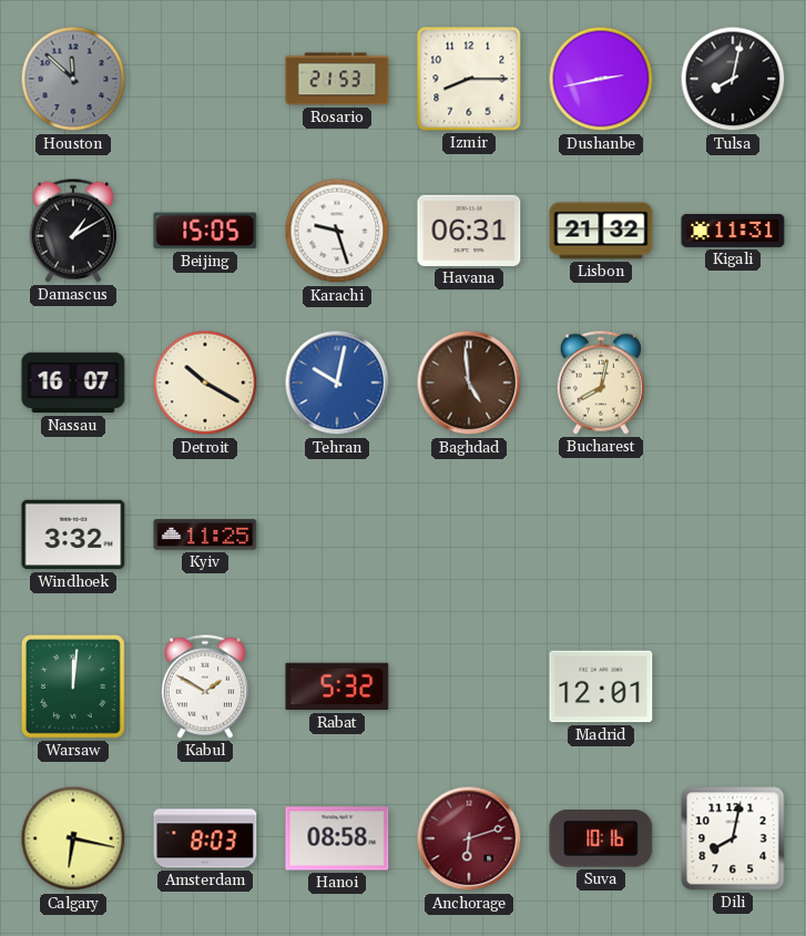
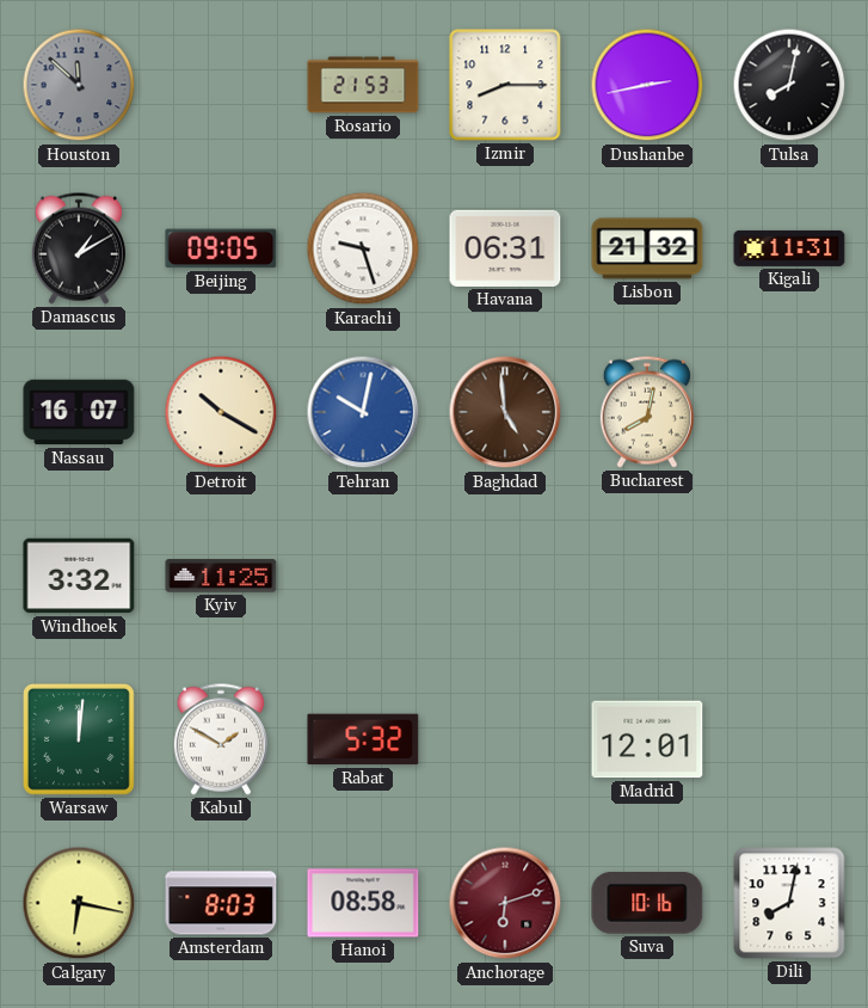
Beijing: 15:05 -> 09:05 (221, 248)
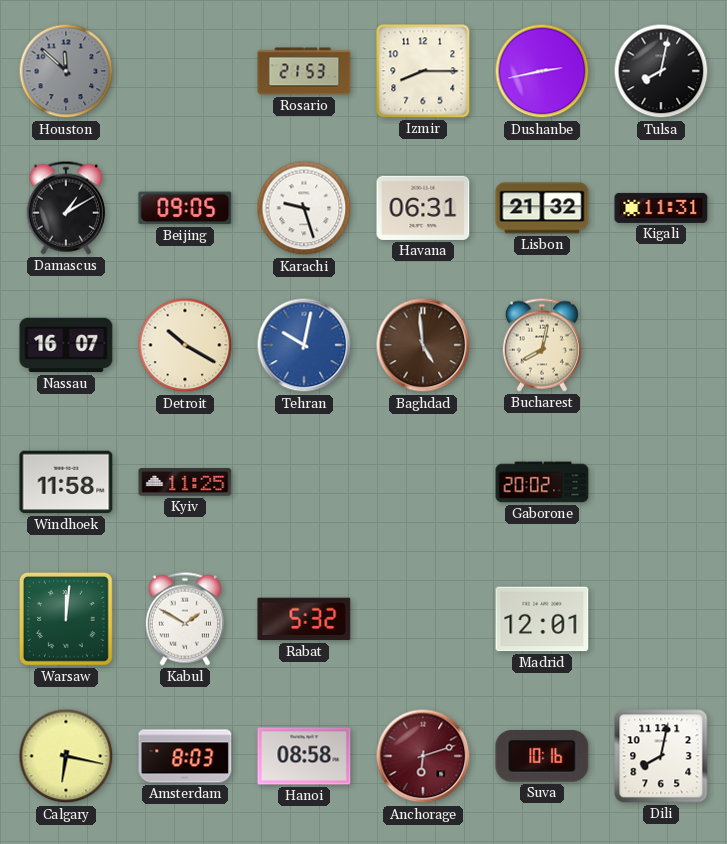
Windhoek: 3:32 -> 11:58 (66, 482)
Gaborone: none -> 20:02 (542, 482)
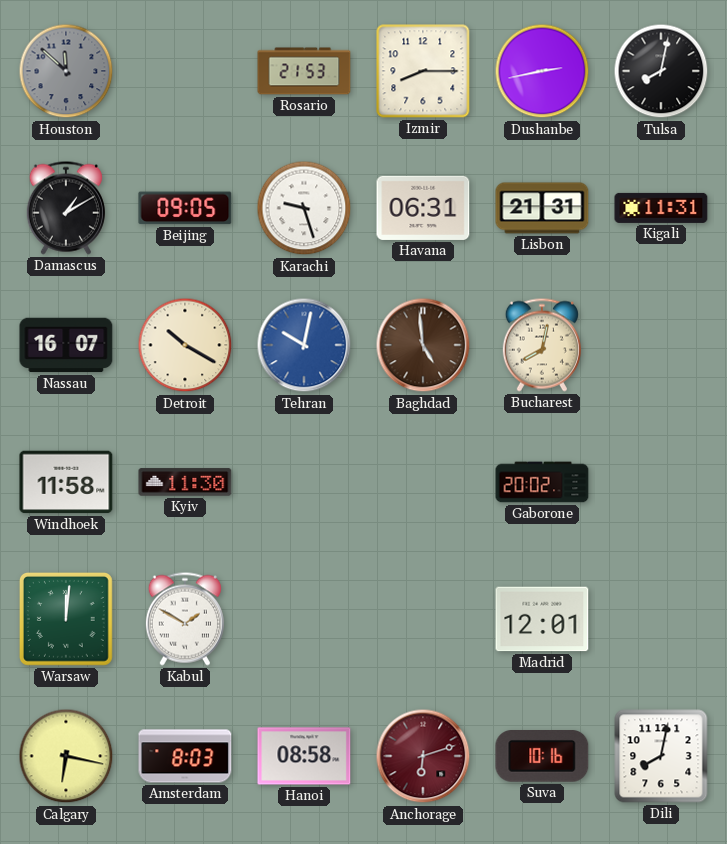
Lisbon: 21:32 -> 21:31 (542, 208)
Kyiv: 11:25 -> 11:30 (185, 482)
Rabat: 5:32 -> none (304, 619)
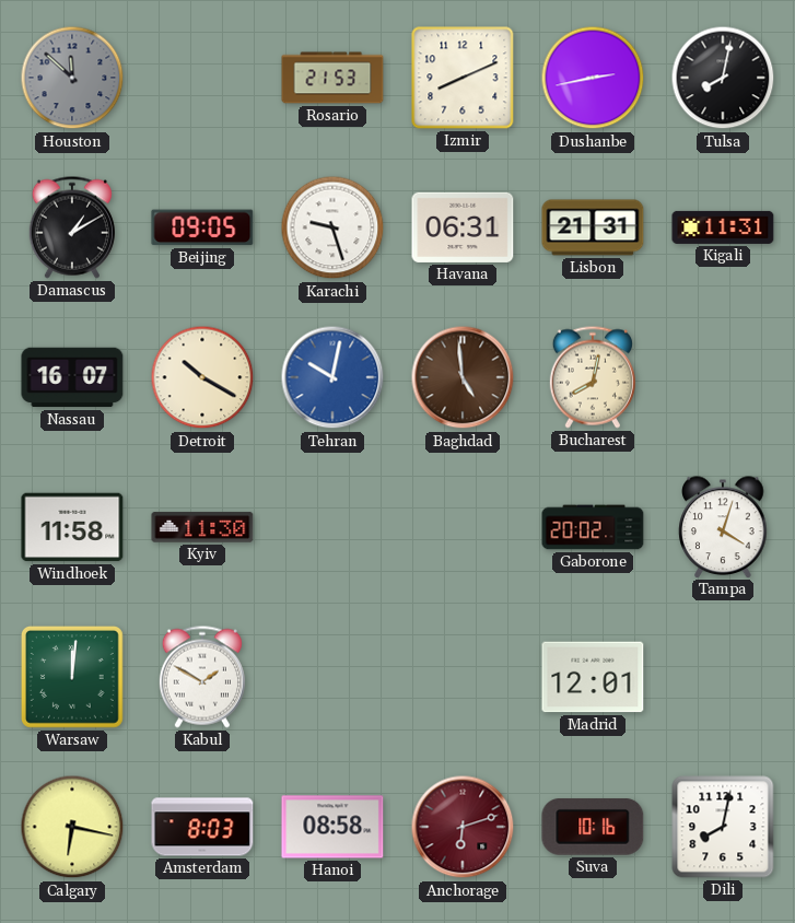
Izmir: 8:15 -> 8:11 (463, 78)
Tampa: none -> 4:03 (723, 527)
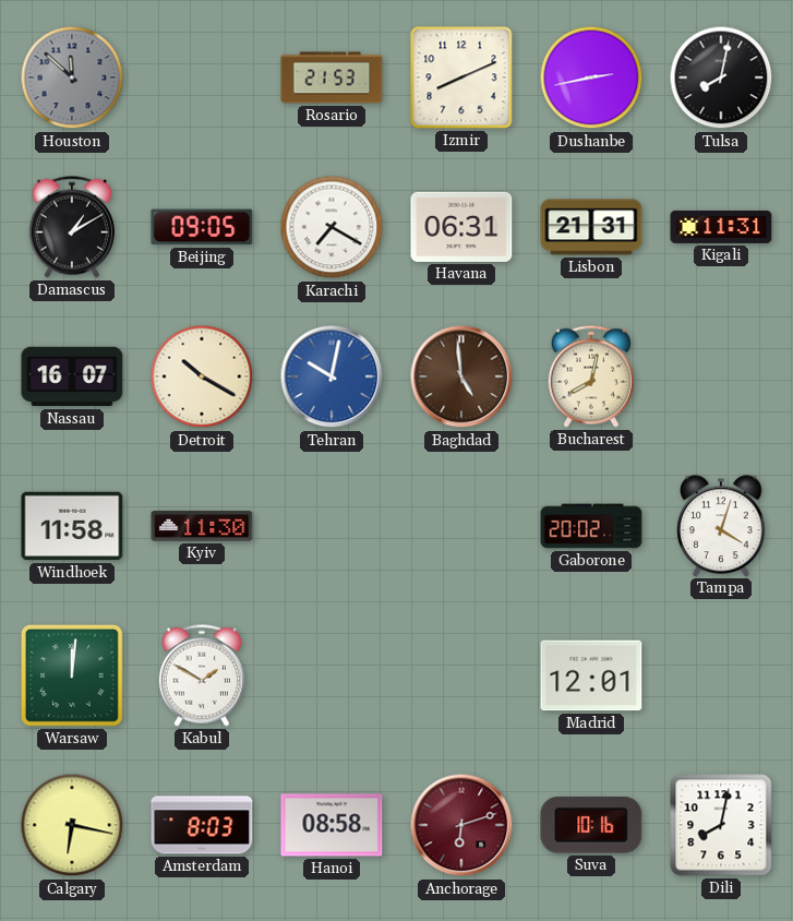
Karachi: 9:27 -> 7:20 (332, 227)
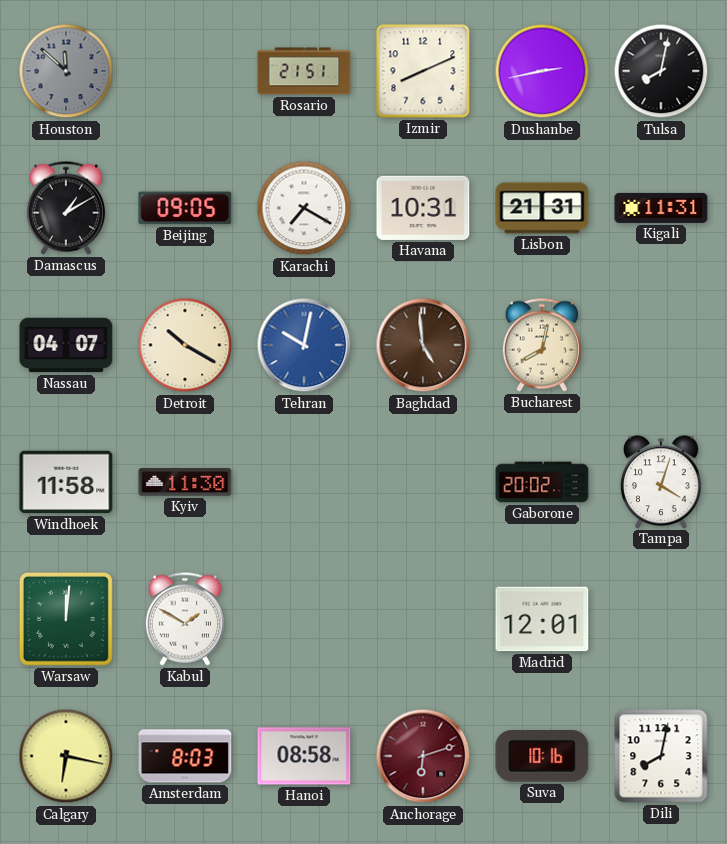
Rosario: 21:53 -> 21:51 (304, 71)
Havana: 06:31 -> 10:31 (423, 208)
Nassau: 16:07 -> 04:07 (66, 345)
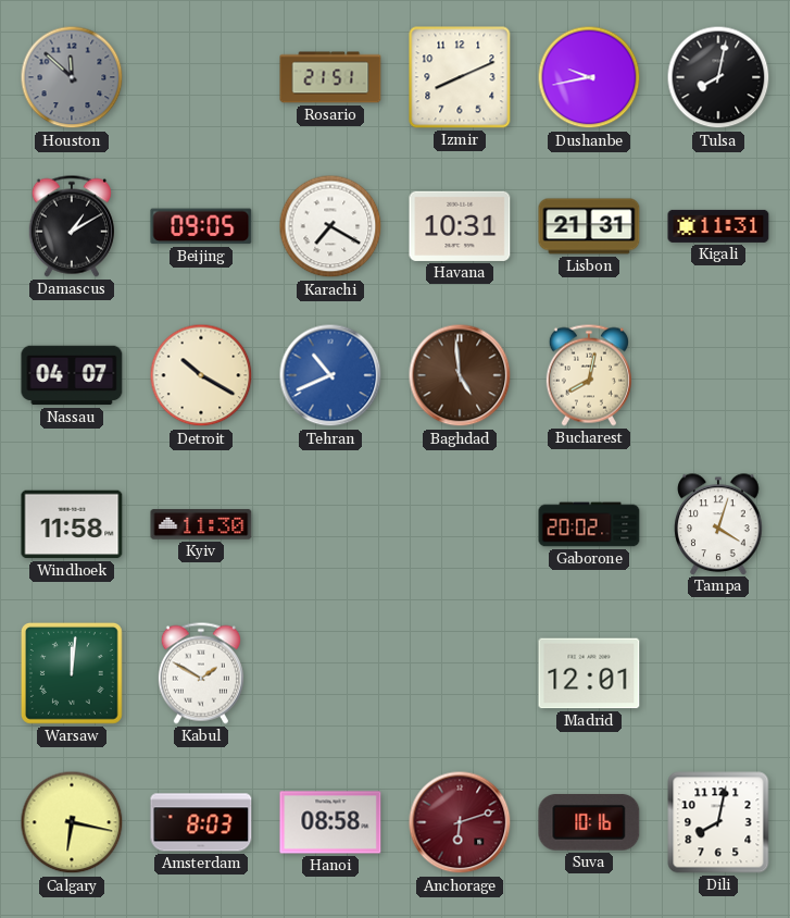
Dushanbe: 2:43 -> 9:43 (589, 77)
Tehran: 10:02 -> 10:41 (330, 375)
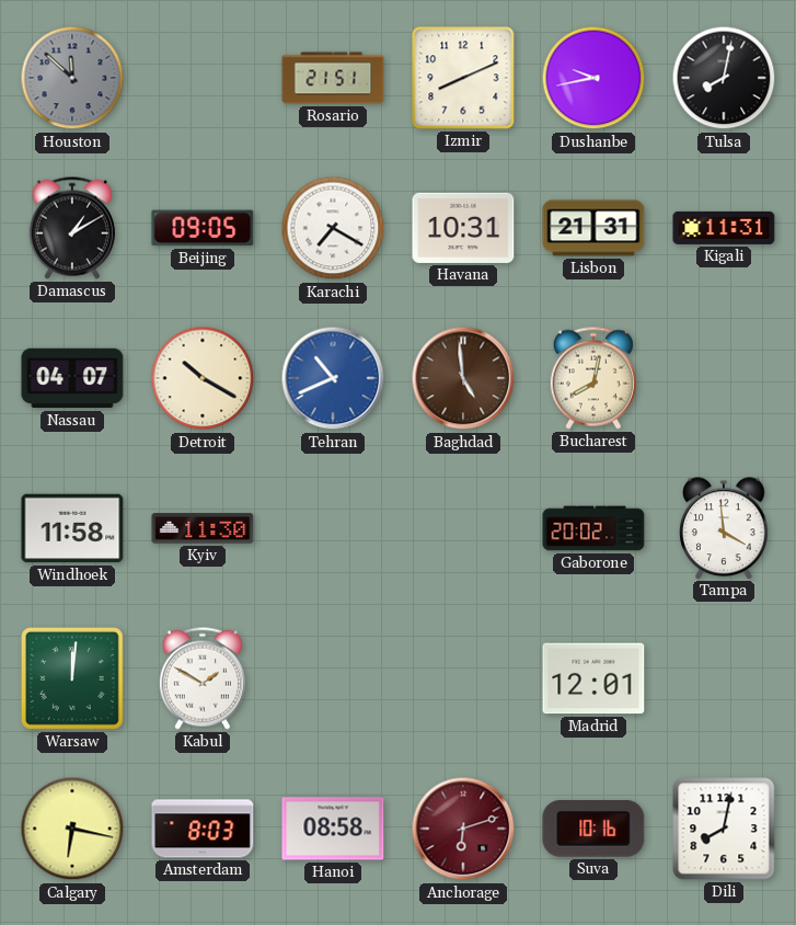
Tampa: 4:03 -> 3:59 (724, 528)
